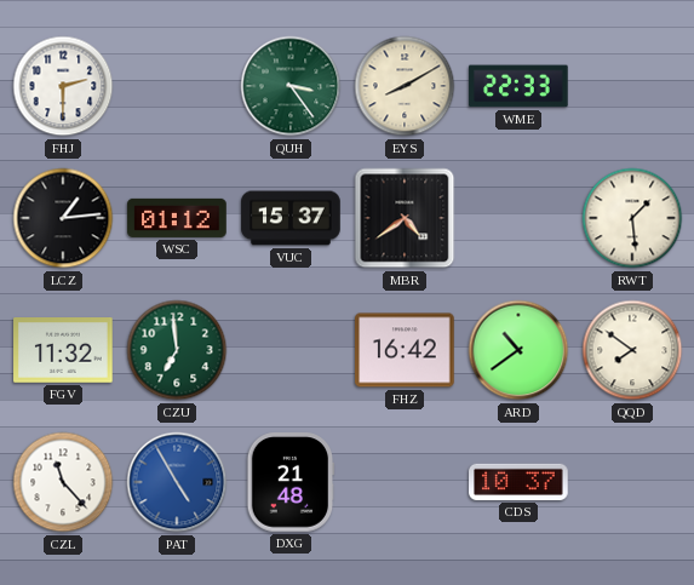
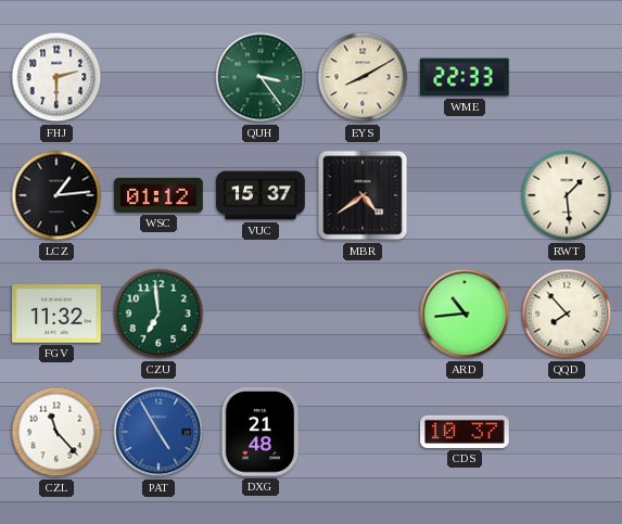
FHZ: 16:42 -> none (405, 350)
ARD: 10:39 -> 10:44 (465, 314)
QQD: 7:51 -> 7:53 (567, 314)
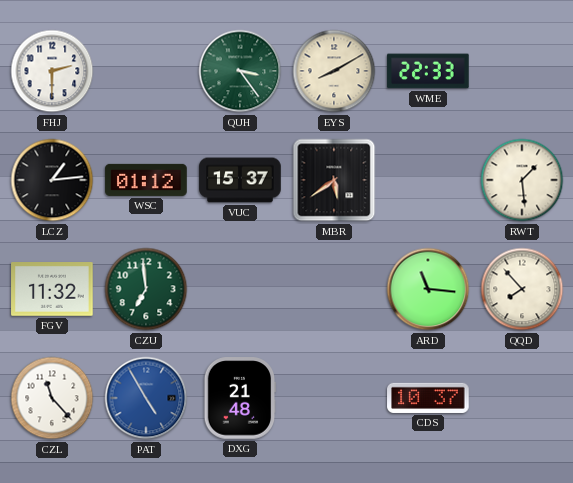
MBR: 4:39 -> 5:39 (334, 180)
ARD: 10:44 -> 11:16 (428, 289)
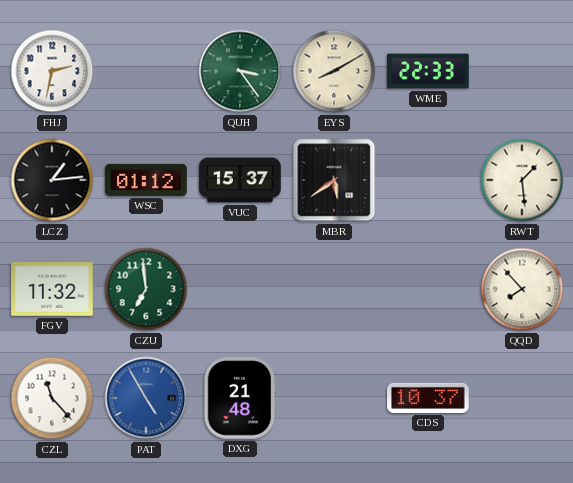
FHJ: 2:30 -> 2:32 (52, 71)
ARD: 11:16 -> none (428, 289)
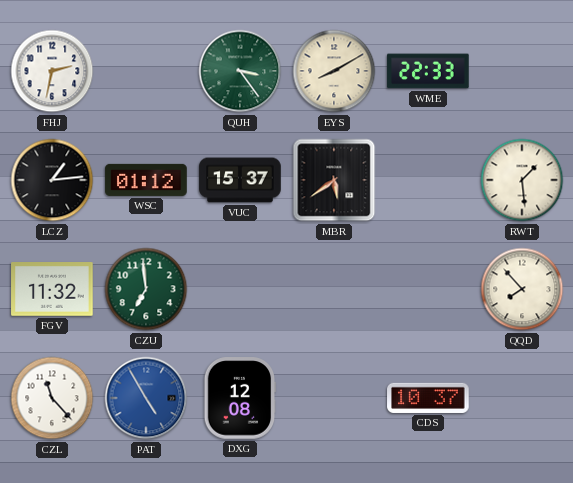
DXG: 21:48 -> 12:08 (240, 398)
